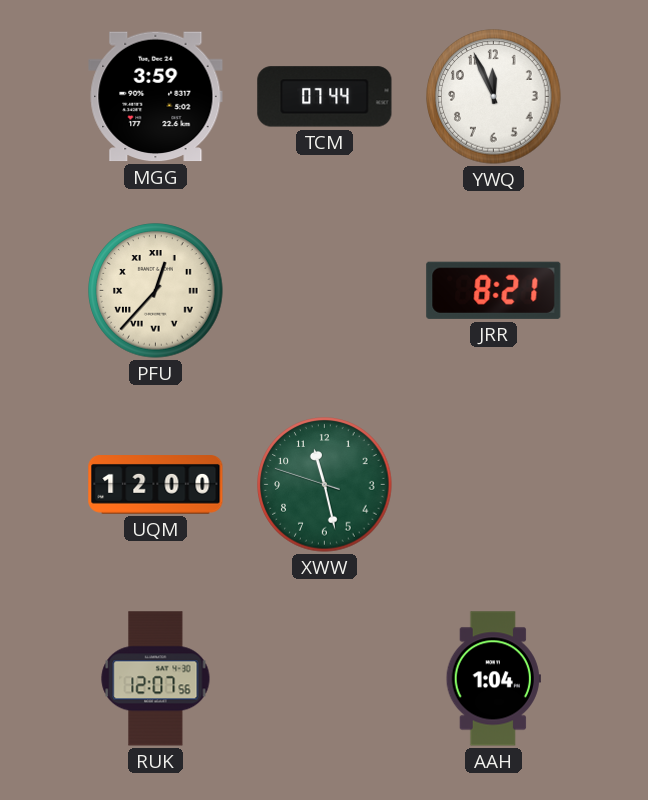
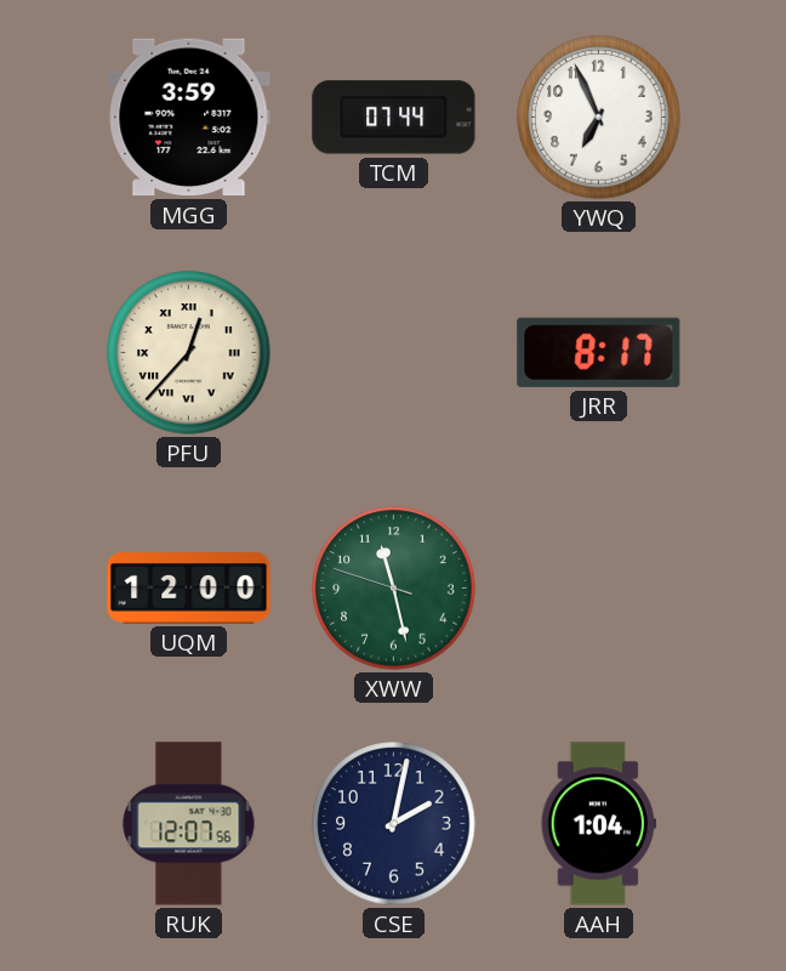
YWQ: 11:56 -> 6:56 (599, 118)
JRR: 8:21 -> 8:17 (599, 352)
CSE: none -> 2:02 (394, 824)
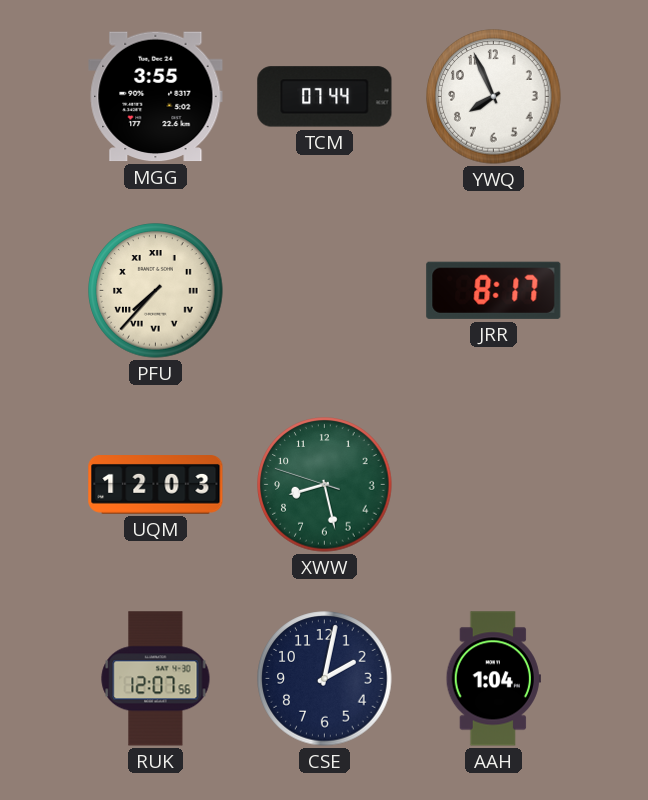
MGG: 3:59 -> 3:55 (156, 97)
YWQ: 6:56 -> 7:56 (494, 97)
PFU: 12:37 -> 7:37 (156, 291)
UQM: 12:00 -> 12:03 (156, 485)
XWW: 11:27 -> 8:27 (325, 485)
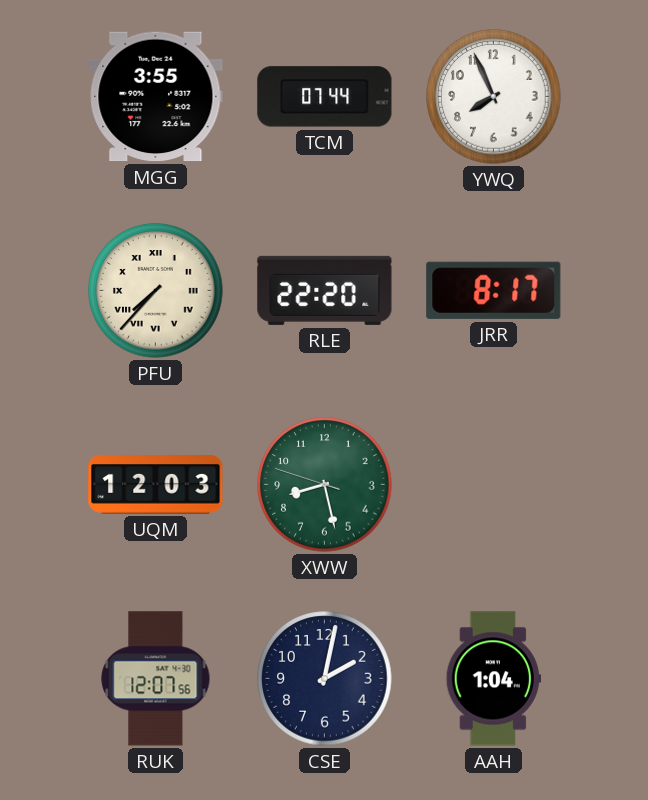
RLE: none -> 22:20 (325, 290)
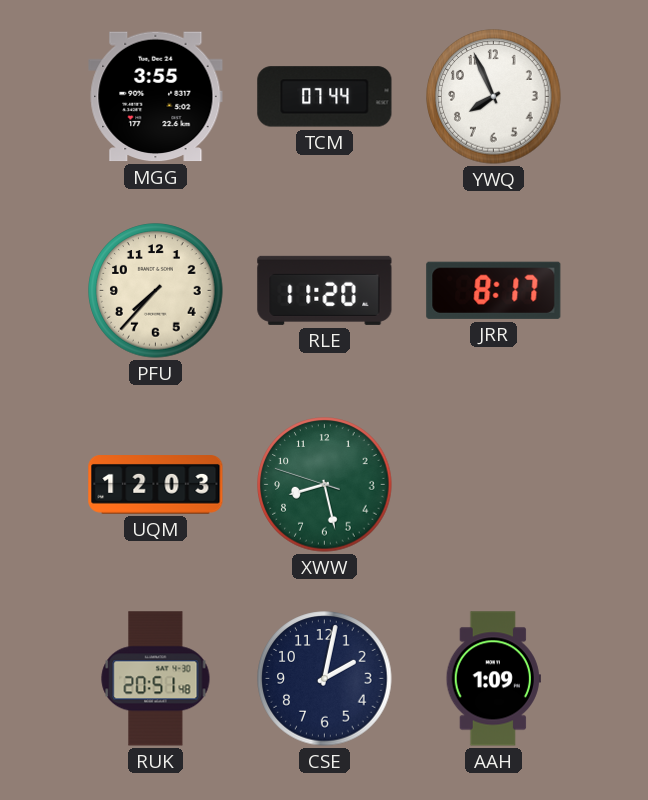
PFU numerals: Roman -> Arabic (156, 291)
RLE: 22:20 -> 11:20 (325, 290)
RUK: 12:07 -> 20:51 (156, 679)
AAH: 1:04 -> 1:09 (493, 679)
